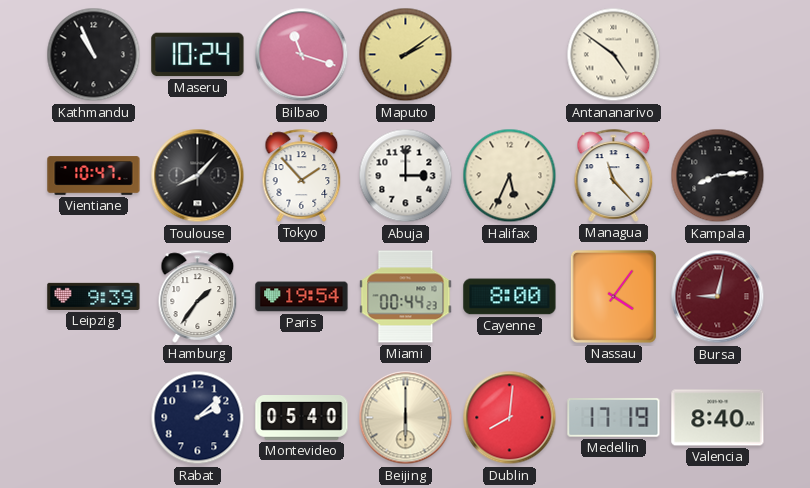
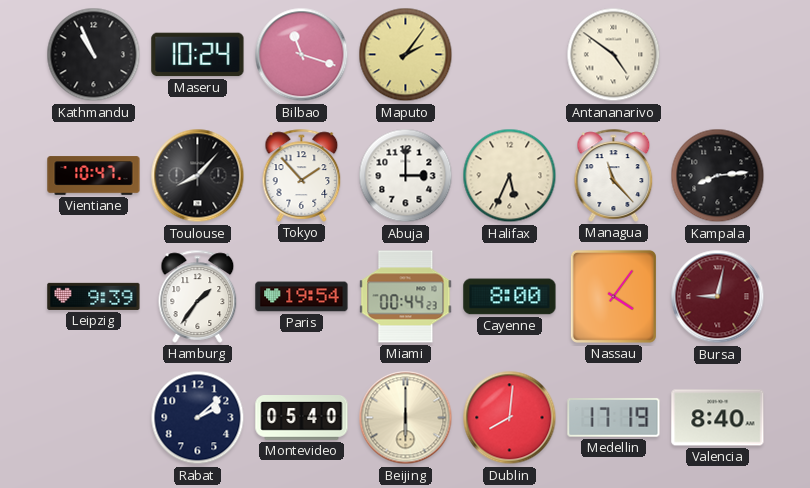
Maputo: 2:09 -> 2:06 (406, 55)
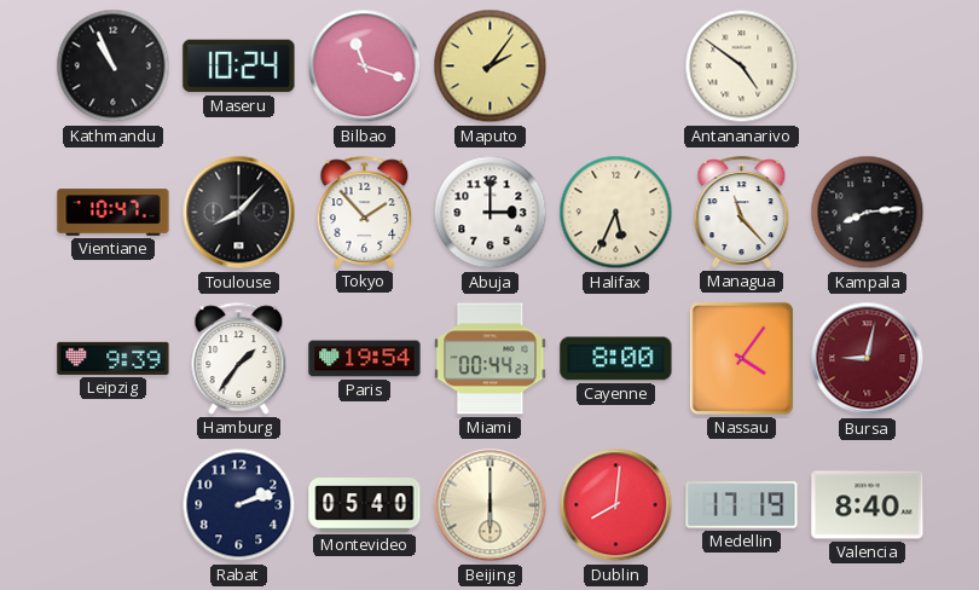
Rabat: 2:08 -> 2:12 (239, 505)
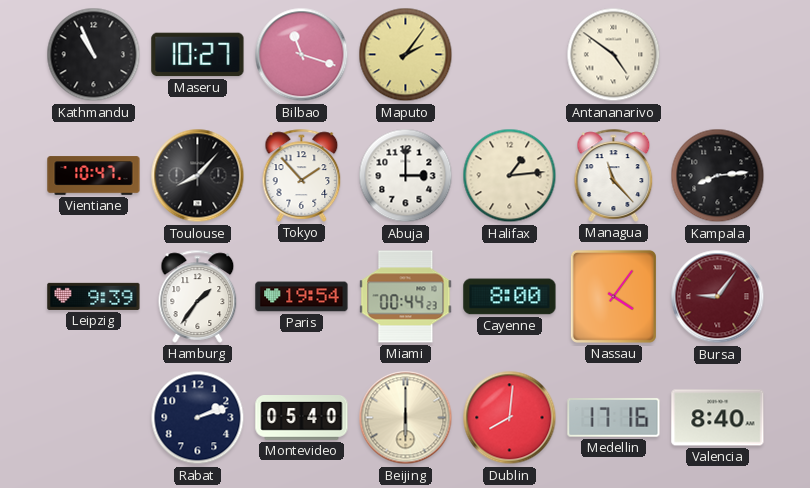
Maseru: 10:24 -> 10:27 (198, 55)
Halifax: 5:34 -> 1:14 (510, 176)
Bursa: 9:02 -> 9:06 (718, 297)
Medellin: 17:19 -> 17:16 (614, 418)
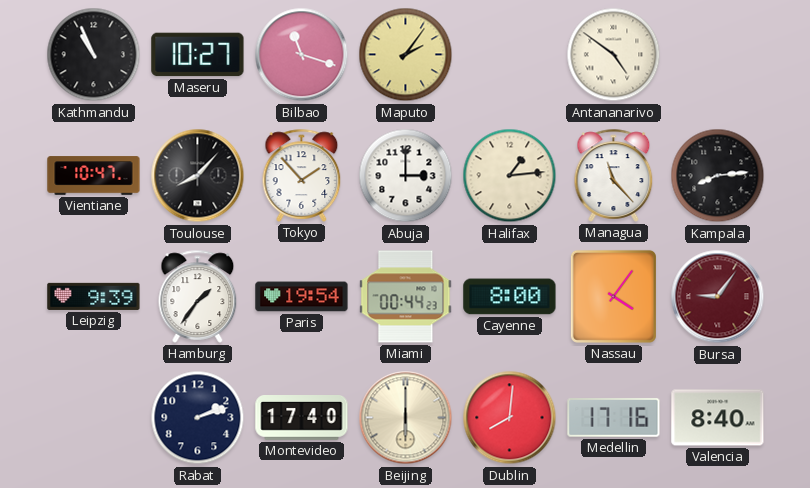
Montevideo: 05:40 -> 17:40 (302, 418)
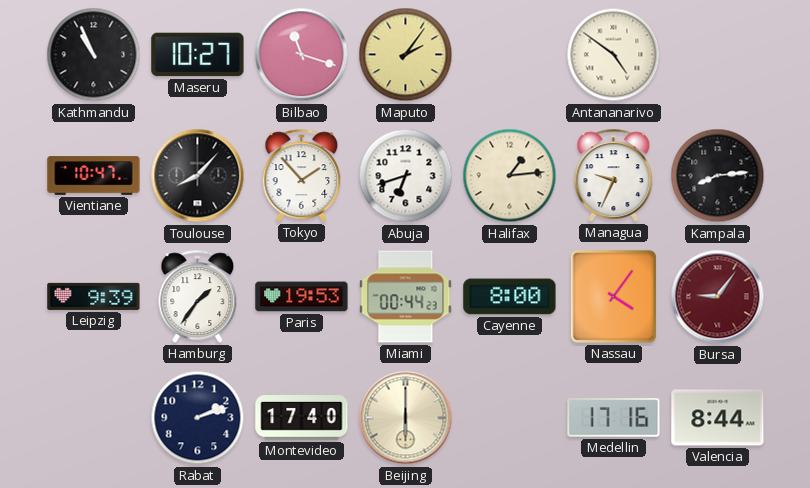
Abuja: 3:00 -> 6:42 (406, 176)
Managua: 11:23 -> 9:34 (614, 175)
Paris: 19:54 -> 19:53 (302, 297)
Dublin: 8:01 -> none (510, 418)
Valencia: 8:40 -> 8:44 (718, 418)
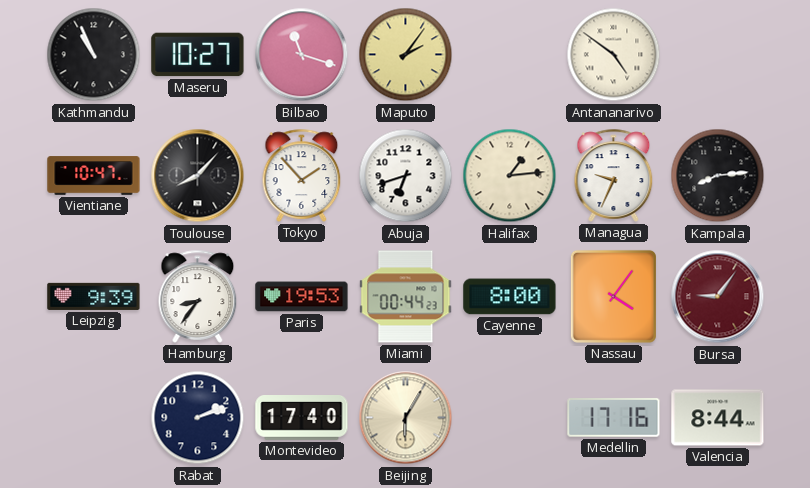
Hamburg: 1:36 -> 8:36 (198, 296)
Beijing: 6:00 -> 6:05 (406, 418)
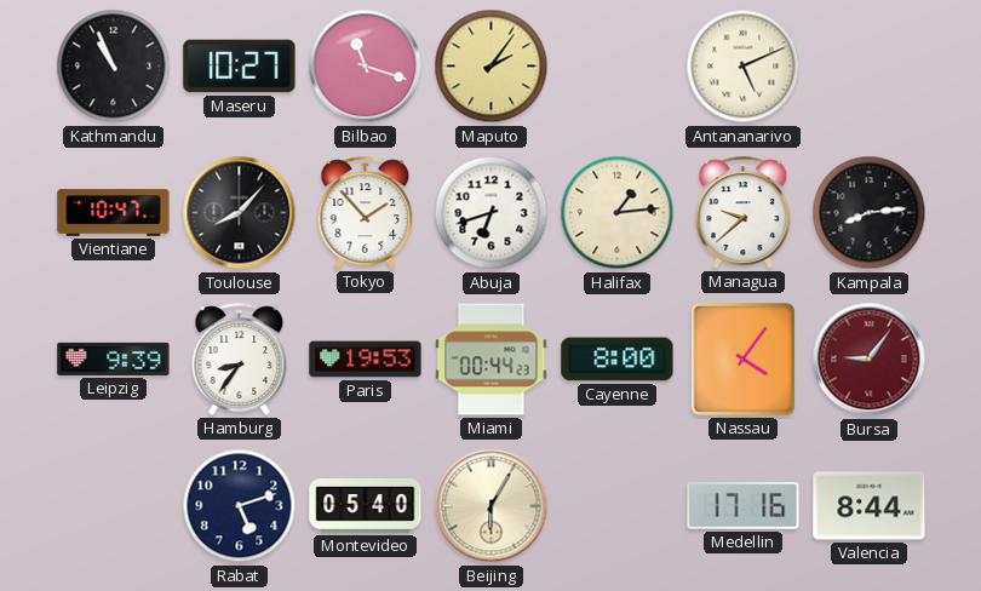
Antananarivo: 4:51 -> 5:11 (744, 67)
Managua: 9:34 -> 9:38 (744, 212)
Rabat: 2:12 -> 5:12 (240, 506)
Montevideo: 17:40 -> 05:40 (366, 506)
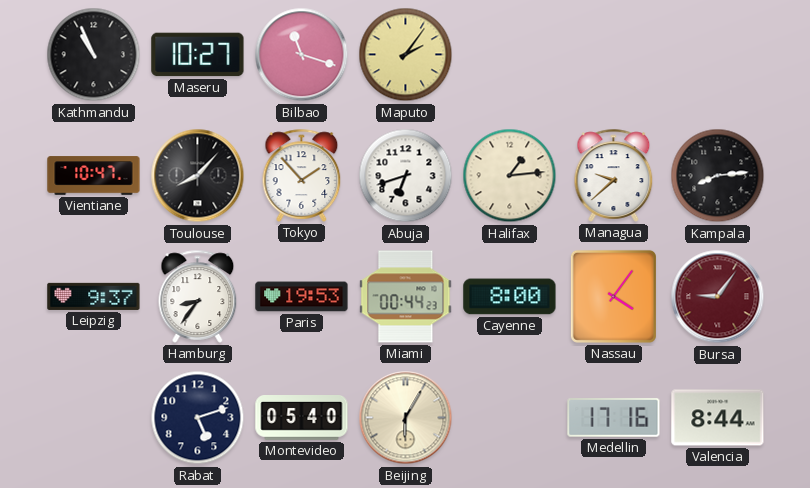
Antananarivo: 5:11 -> none (744, 67)
Leipzig: 9:39 -> 9:37 (94, 296)
